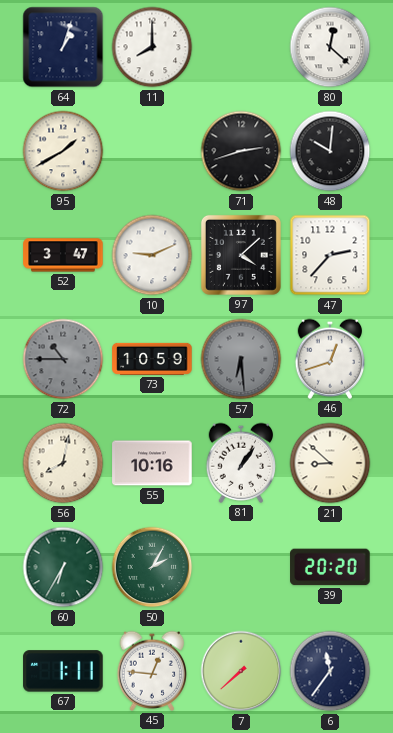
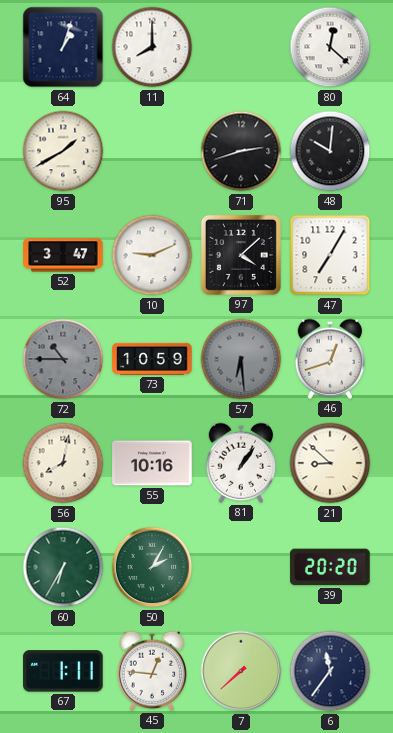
47: 2:37 -> 7:05 (330, 255)
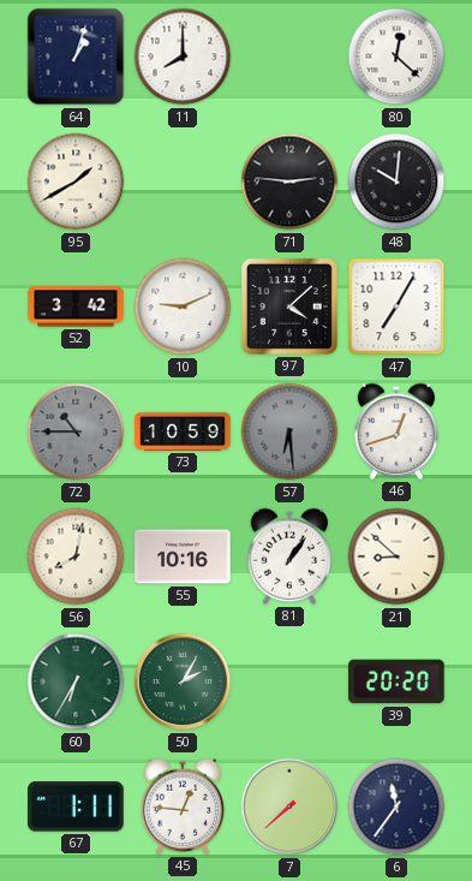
71: 2:42 -> 2:46 (289, 181)
52: 3:47 -> 3:42 (76, 306)
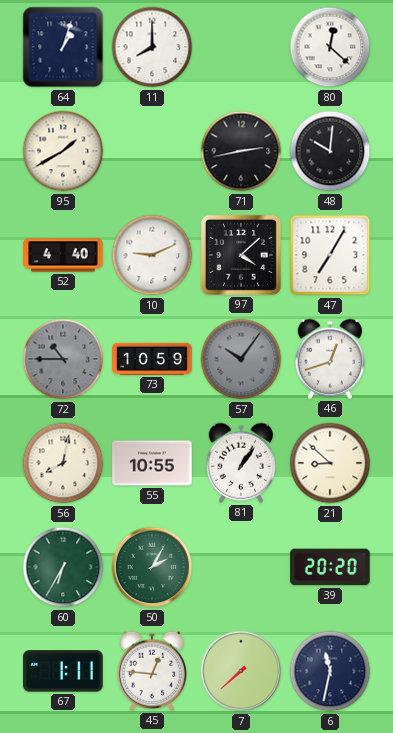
71: 2:46 -> 2:43 (241, 151)
52: 3:42 -> 4:40 (63, 255)
57: 6:29 -> 10:06 (241, 359)
55: 10:16 -> 10:55 (152, 463)
6: 11:36 -> 11:32 (330, 671)
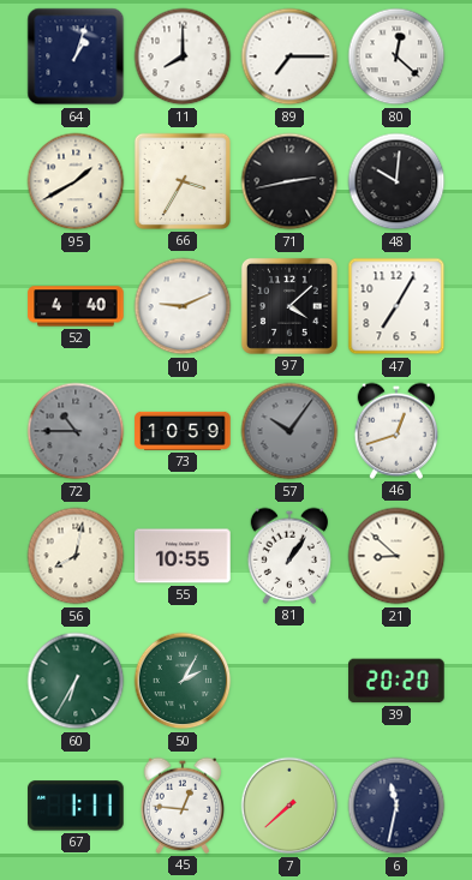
89: none -> 7:15 (289, 56)
66: none -> 3:35 (183, 181)
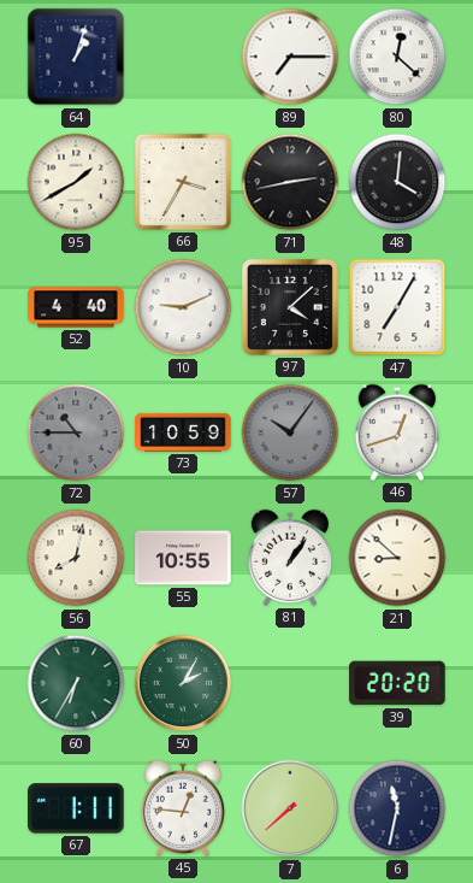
11: 8:00 -> none (183, 56)
48: 10:01 -> 4:01 (397, 182)
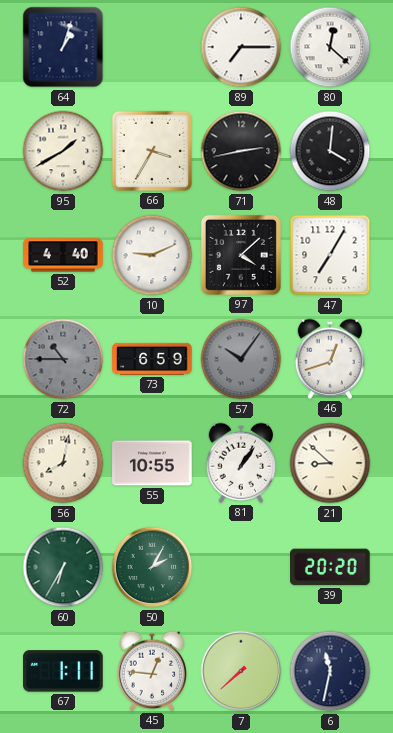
73: 10:59 -> 6:59 (152, 359)
